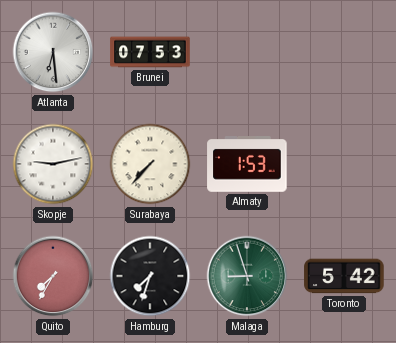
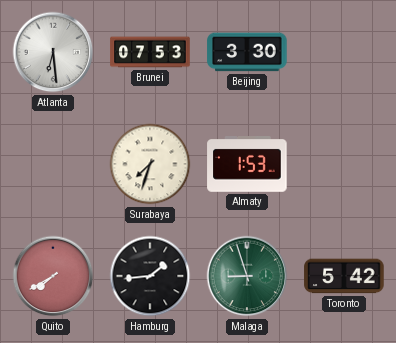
Beijing: none -> 3:30 (247, 52)
Skopje: 9:13 -> none (53, 164)
Surabaya: 7:37 -> 7:33 (150, 164)
Quito: 7:35 -> 7:40 (53, 276)
Hamburg: 7:33 -> 1:44 (150, 276)
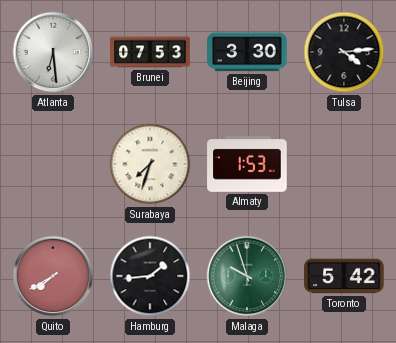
Tulsa: none -> 4:14 (344, 52)
Malaga: 8:57 -> 9:57 (247, 276)
